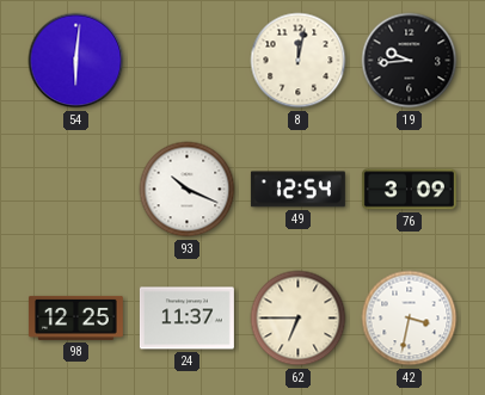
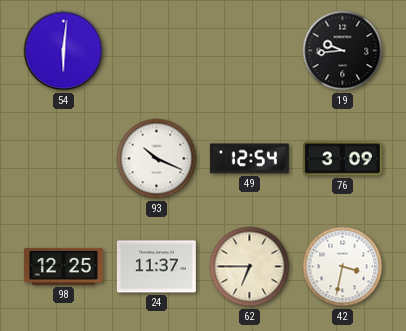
8: 12:02 -> none (299, 61)
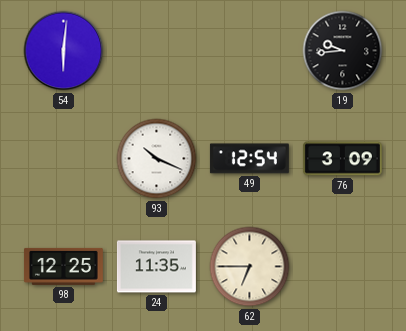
24: 11:37 -> 11:35 (156, 267)
42: 3:32 -> none (343, 267)
